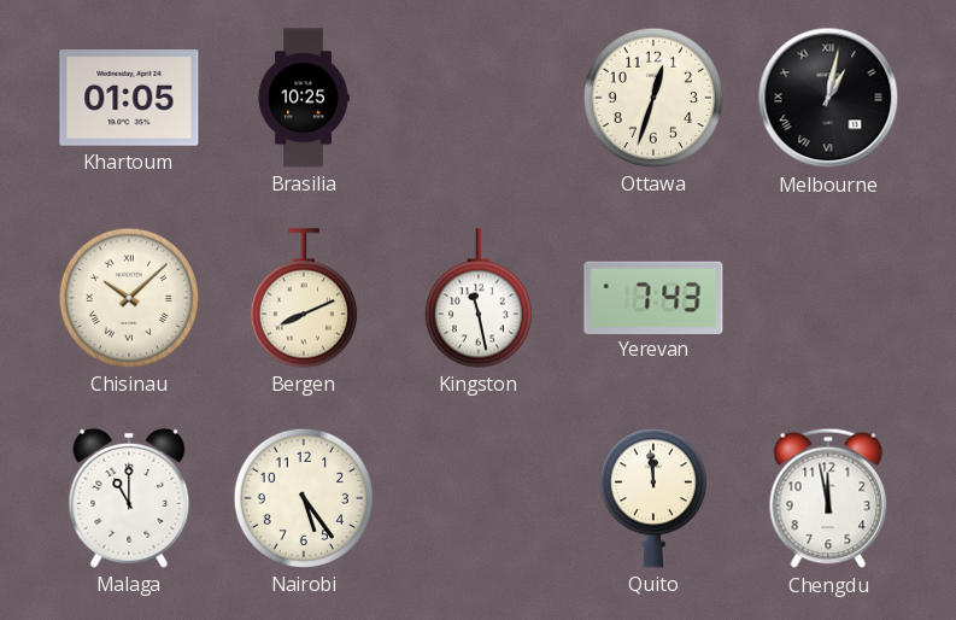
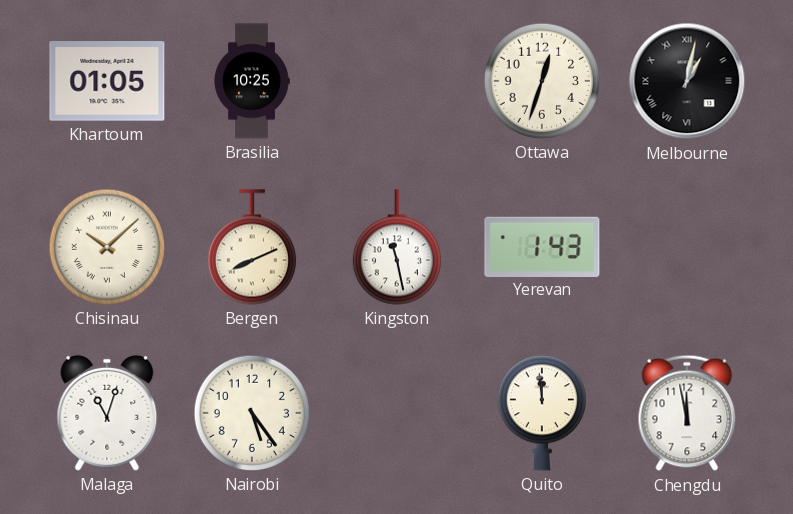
Yerevan: 7:43 -> 1:43 (542, 246)
Malaga: 11:00 -> 11:03 (107, 413)
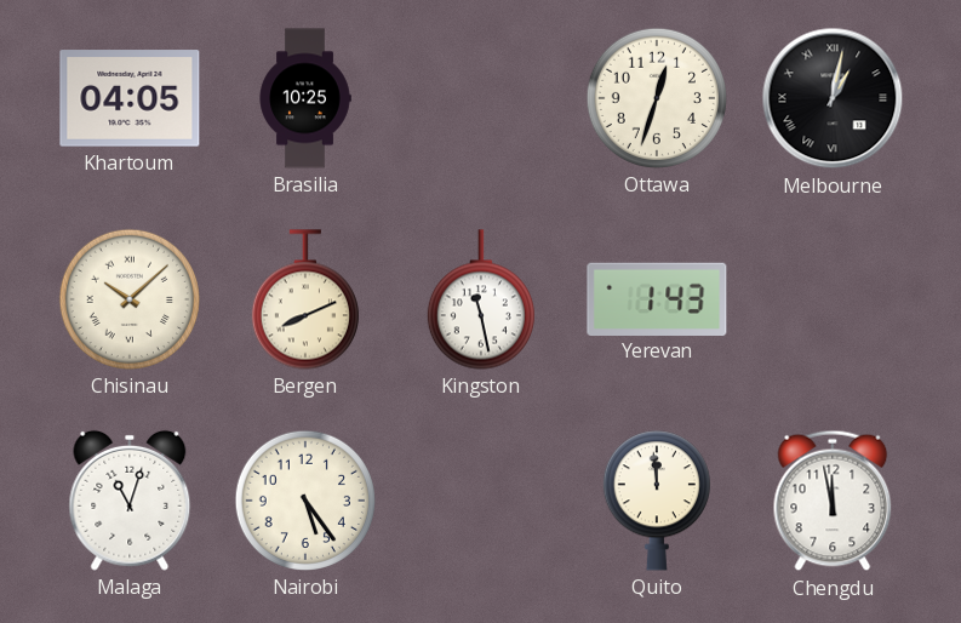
Khartoum: 01:05 -> 04:05 (130, 98)
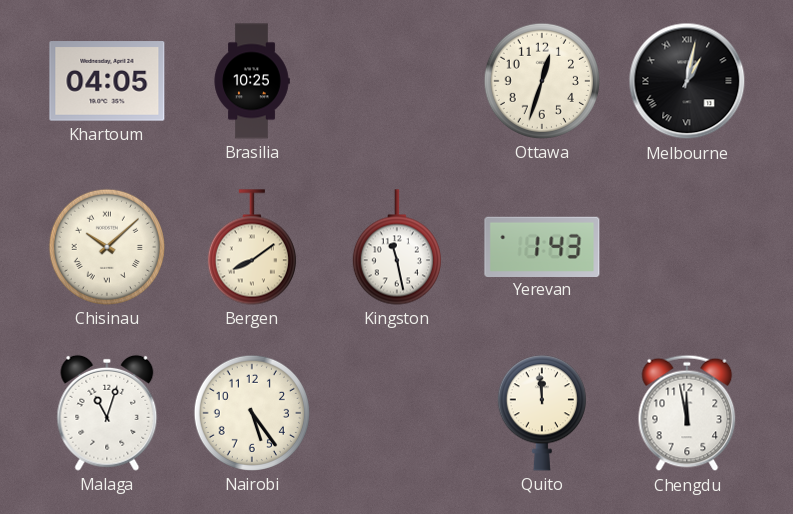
Bergen: 8:11 -> 8:09 (252, 247)
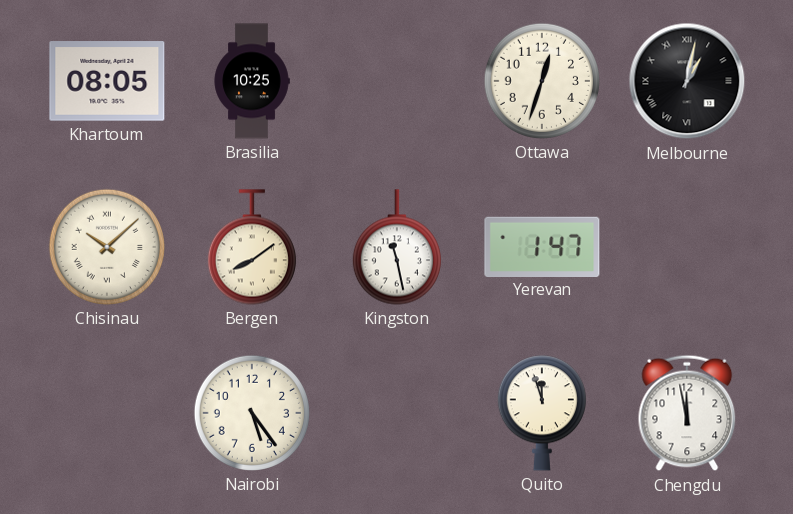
Khartoum: 04:05 -> 08:05 (107, 81)
Yerevan: 1:43 -> 1:47 (542, 246)
Malaga: 11:03 -> none (107, 413)
Quito: 11:59 -> 11:57 (542, 413)
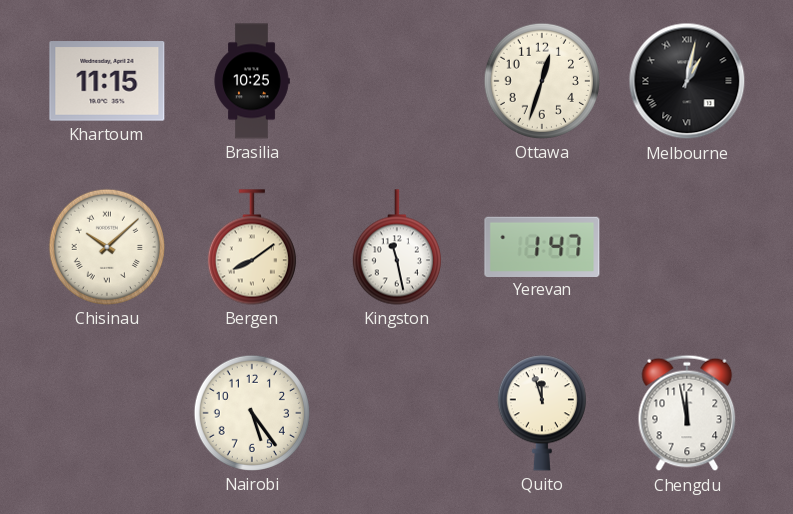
Khartoum: 08:05 -> 11:15 (107, 81)
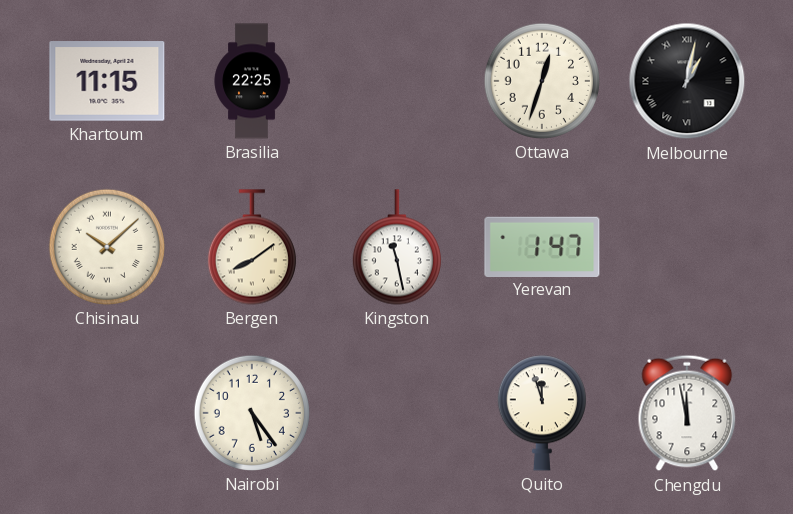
Brasilia: 10:25 -> 22:25 (252, 81)
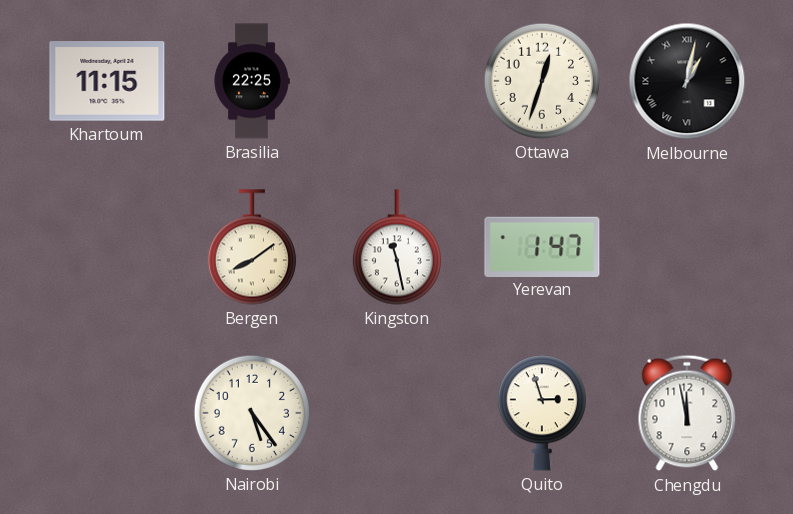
Chisinau: 10:08 -> none (107, 247)
Quito: 11:57 -> 2:57 (542, 413)
